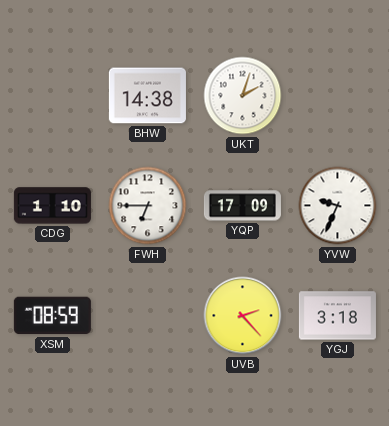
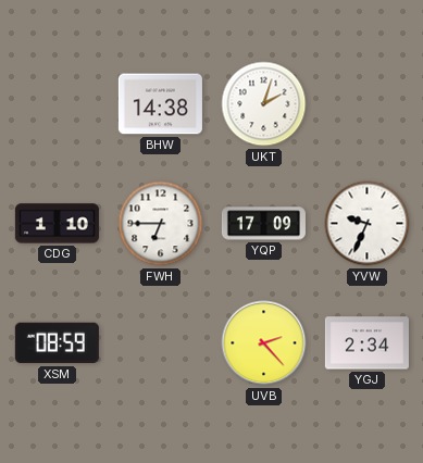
YGJ: 3:18 -> 2:34 (366, 343)
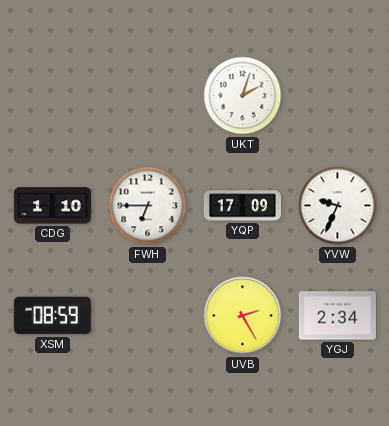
BHW: 14:38 -> none (160, 104)
UVB: 2:23 -> 2:25 (243, 316)
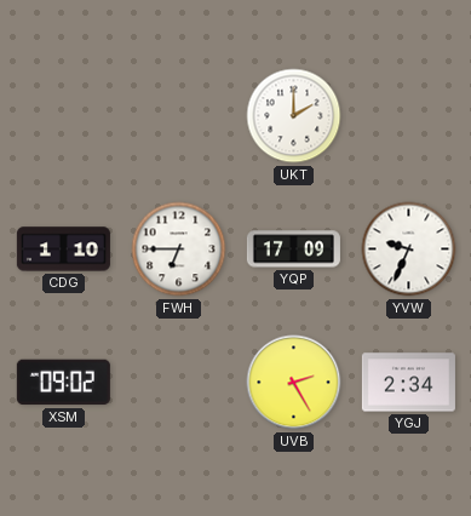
UKT: 2:03 -> 2:00 (294, 116)
XSM: 08:59 -> 09:02 (63, 383)
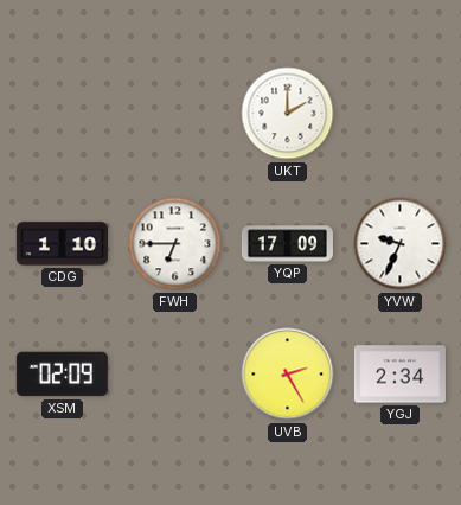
XSM: 09:02 -> 02:09 (62, 375)
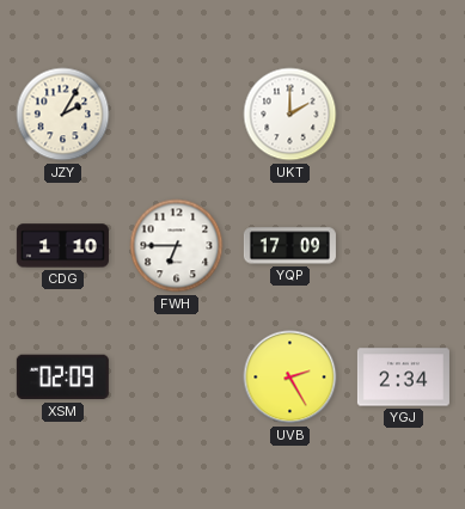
JZY: none -> 2:05 (63, 115)
YVW: 9:34 -> none (401, 244)
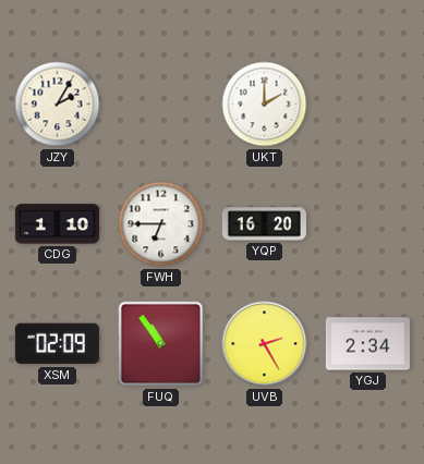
YQP: 17:09 -> 16:20 (264, 224)
FUQ: none -> 10:54 (161, 344)
